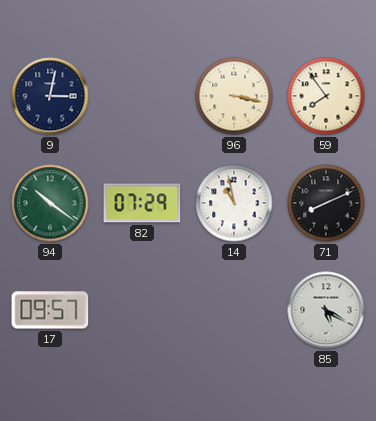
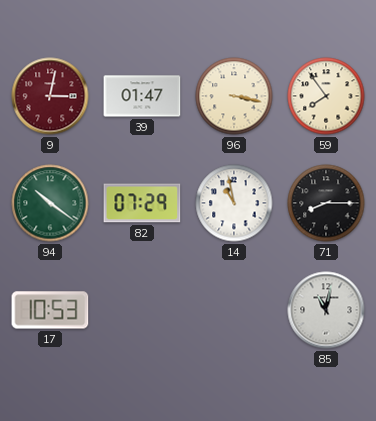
9 dial: navy -> burgundy (50, 96)
39: none -> 01:47 (142, 96)
71: 8:11 -> 8:15 (326, 203)
17: 09:57 -> 10:53 (50, 310)
85: 5:20 -> 11:02 (326, 310)
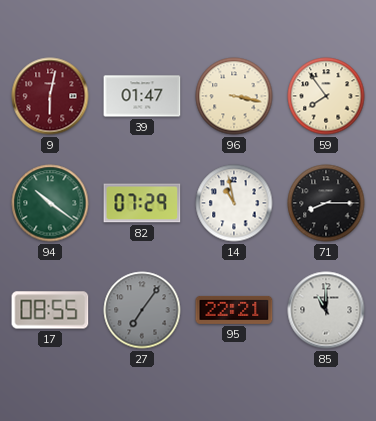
9: 3:02 -> 6:02 (50, 96)
17: 10:53 -> 08:55 (50, 310)
27: none -> 7:06 (142, 310)
95: none -> 22:21 (234, 310)
85: 11:02 -> 11:00 (326, 310)
